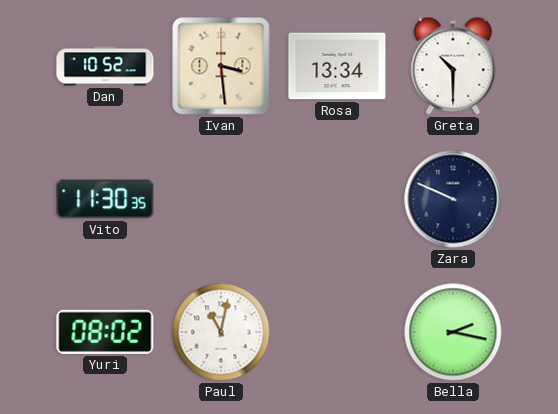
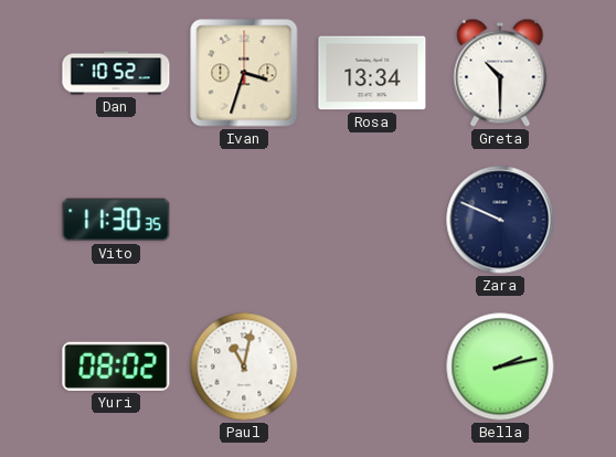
Ivan: 3:29 -> 3:33 (244, 73)
Bella: 2:17 -> 2:13 (500, 366)
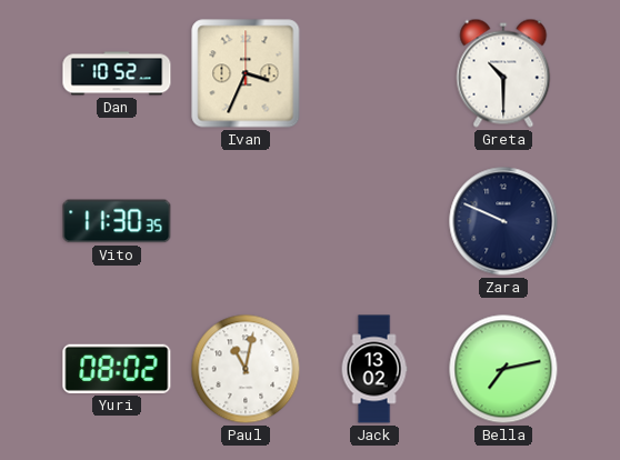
Ivan: 3:33 -> 3:34 (246, 73)
Rosa: 13:34 -> none (372, 73)
Jack: none -> 13:02 (374, 369)
Bella: 2:13 -> 7:13 (503, 369)
